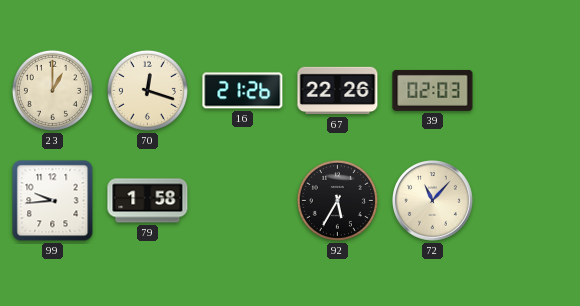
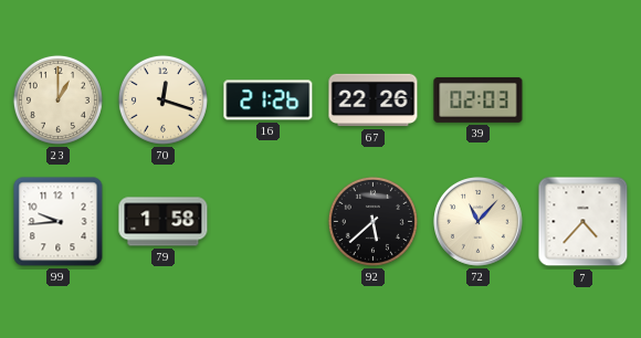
92: 5:35 -> 5:38 (372, 221)
7: none -> 4:37 (584, 222)
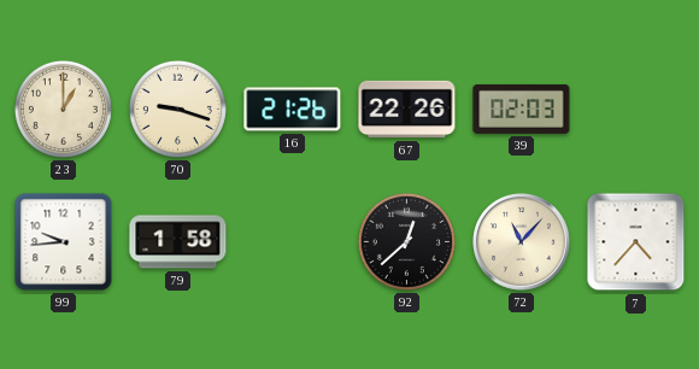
70: 12:18 -> 9:18 (177, 109)
92: 5:38 -> 12:38 (406, 241)
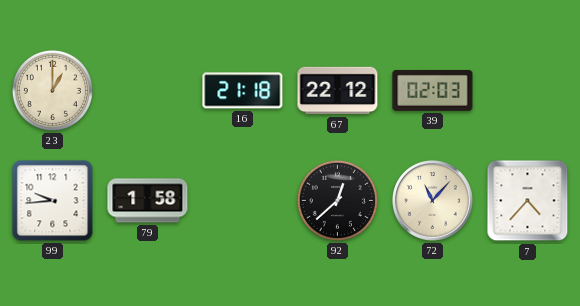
70: 9:18 -> none (177, 109)
16: 21:26 -> 21:18 (243, 91)
67: 22:26 -> 22:12 (338, 91)
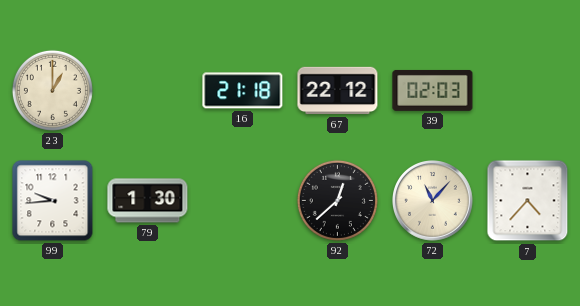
79: 1:58 -> 1:30 (148, 201)
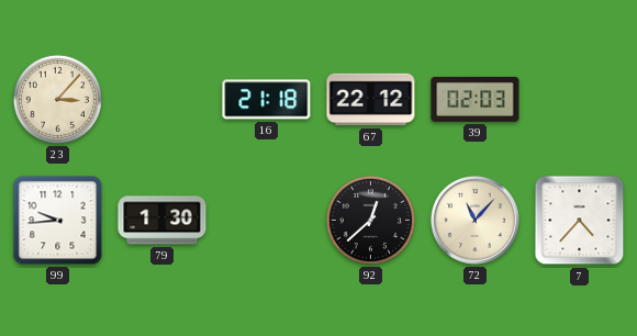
23: 1:00 -> 3:07 (57, 99)
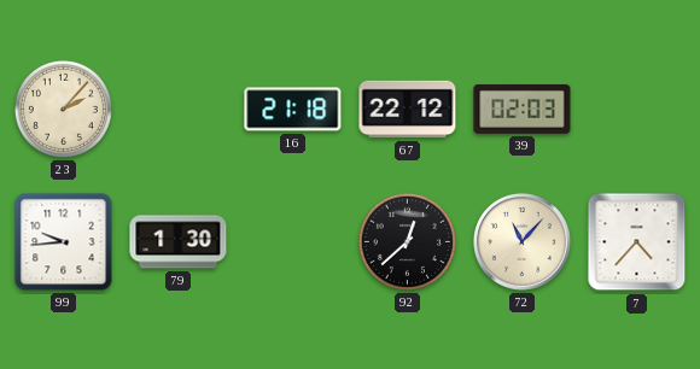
23: 3:07 -> 2:07 (63, 109)
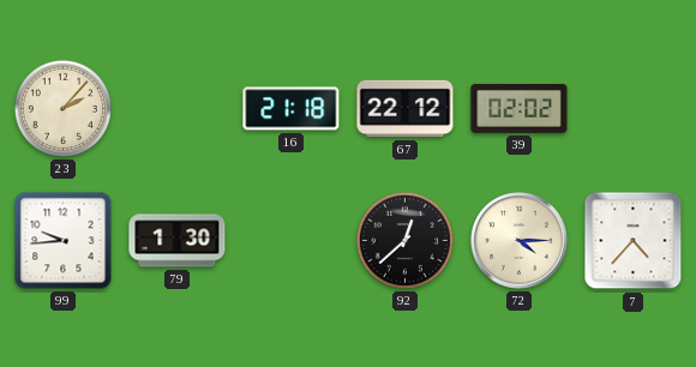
39: 02:03 -> 02:02 (520, 109)
72: 11:07 -> 4:15 (520, 241)
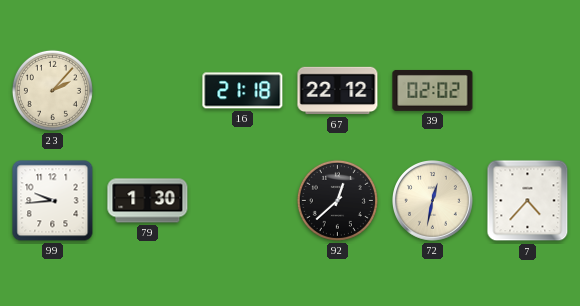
72: 4:15 -> 12:32 (433, 201)
